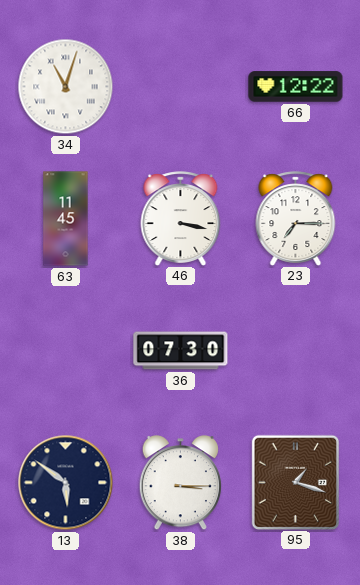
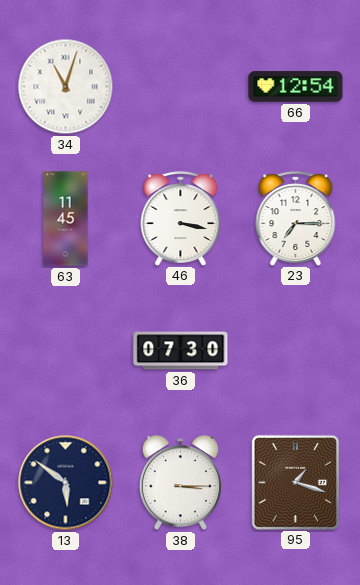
66: 12:22 -> 12:54 (296, 87)
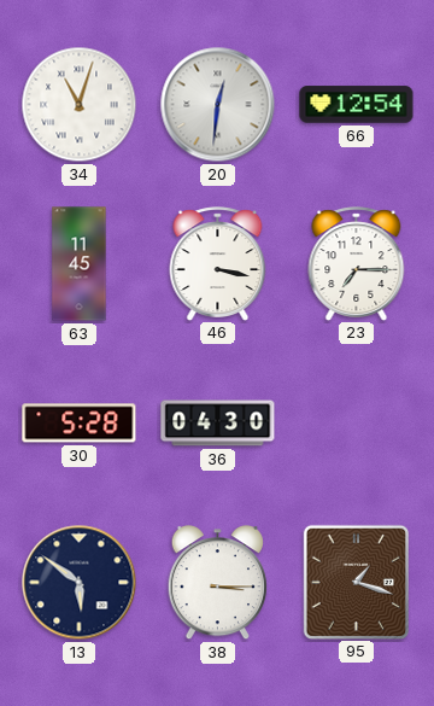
20: none -> 12:31 (218, 105)
30: none -> 5:28 (80, 424)
36: 07:30 -> 04:30 (218, 424)
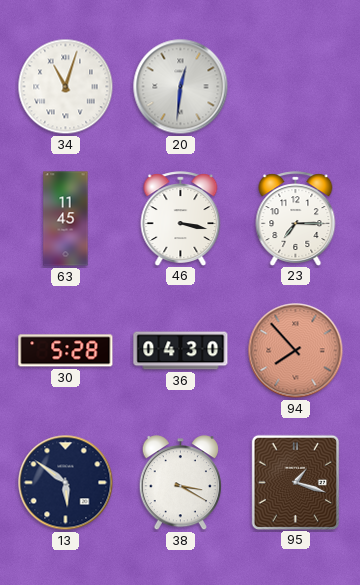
66: 12:54 -> none (357, 105)
94: none -> 7:53 (296, 351)
38: 3:15 -> 3:20 (180, 483)
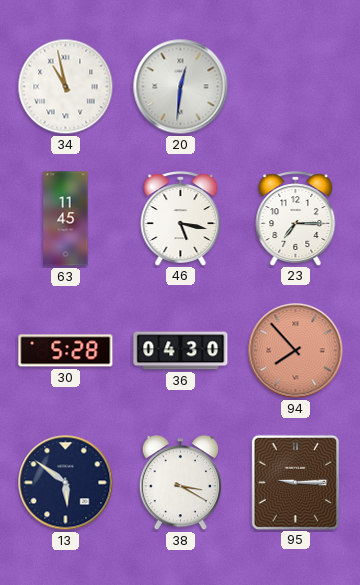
34: 11:03 -> 10:58 (66, 87)
46: 3:17 -> 5:17 (181, 218)
95: 1:18 -> 9:15 (295, 482)
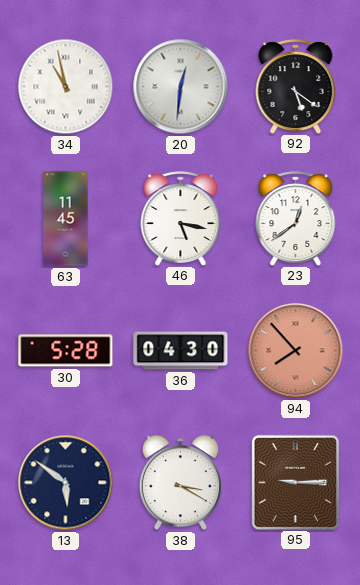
92: none -> 5:21 (296, 86)
23: 7:15 -> 12:39 (296, 218)
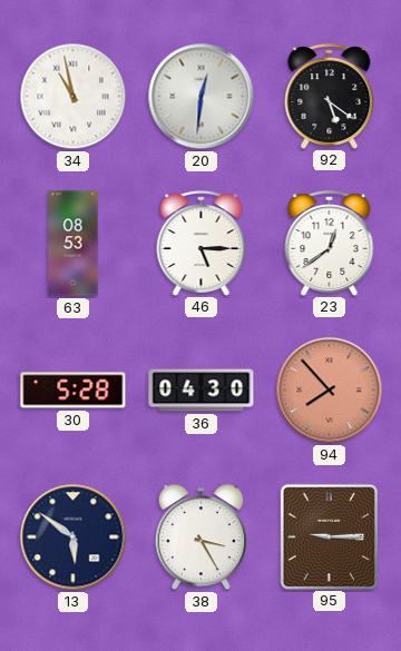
63: 11:45 -> 08:53 (74, 244)
46: 5:17 -> 5:15 (202, 243)
38: 3:20 -> 3:25 (200, 537)
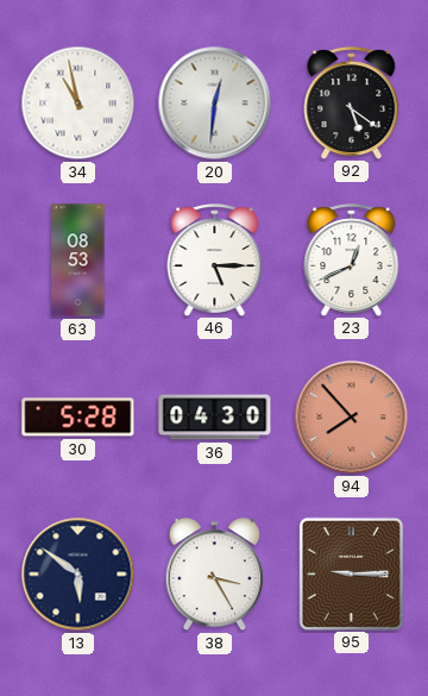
23: 12:39 -> 12:41 (352, 259)
